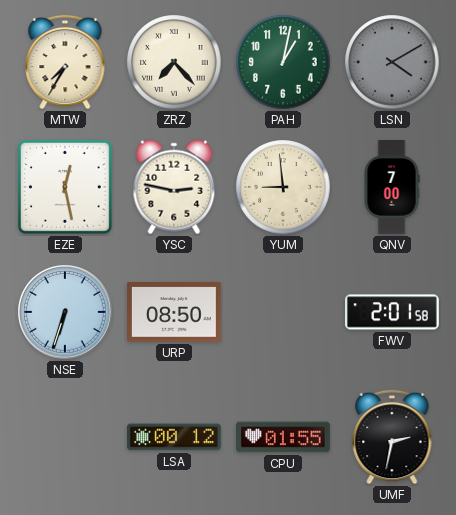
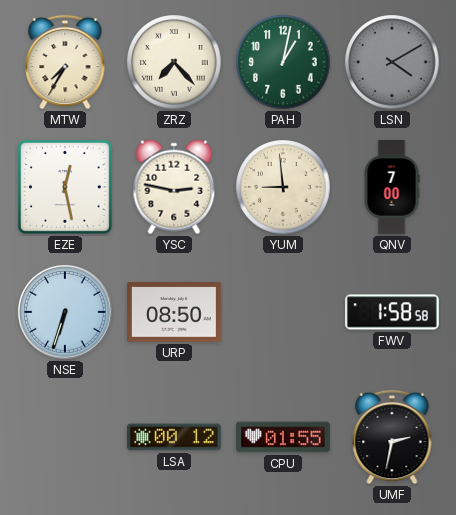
FWV: 2:01 -> 1:58 (393, 312)
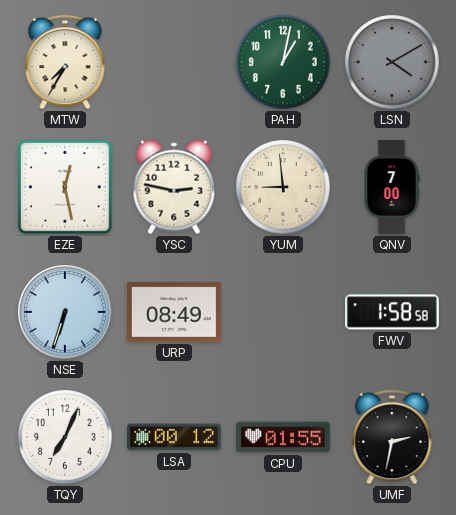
ZRZ: 7:23 -> none (174, 62)
URP: 08:50 -> 08:49 (175, 312)
TQY: none -> 7:04 (65, 437)
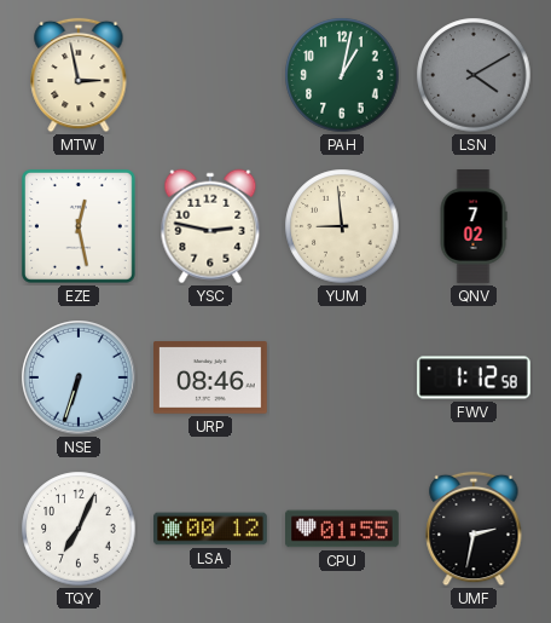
MTW: 7:35 -> 2:58 (79, 75)
QNV: 7:00 -> 7:02 (474, 227)
URP: 08:49 -> 08:46 (211, 377)
FWV: 1:58 -> 1:12 (475, 377)
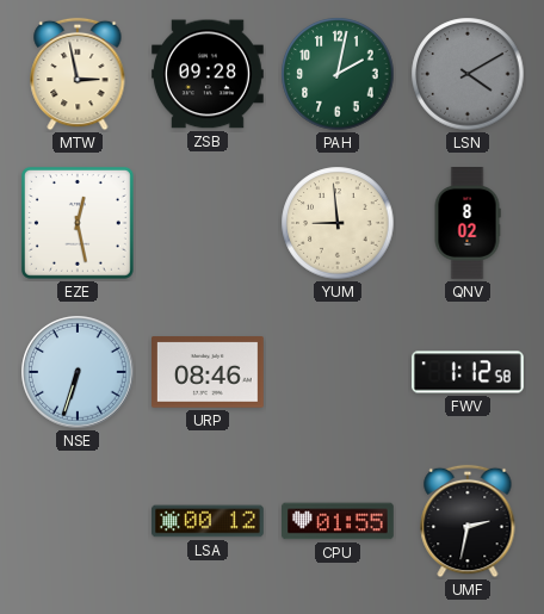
ZSB: none -> 09:28 (209, 74)
PAH: 1:02 -> 2:02 (338, 74)
YSC: 2:47 -> none (210, 226)
QNV: 7:02 -> 8:02 (468, 224)
TQY: 7:04 -> none (79, 529)
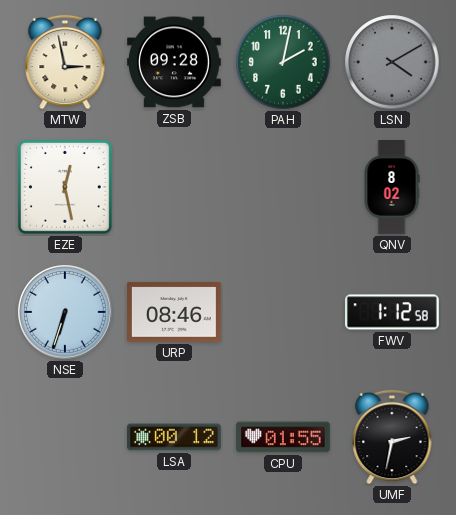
YUM: 8:59 -> none (338, 223)
